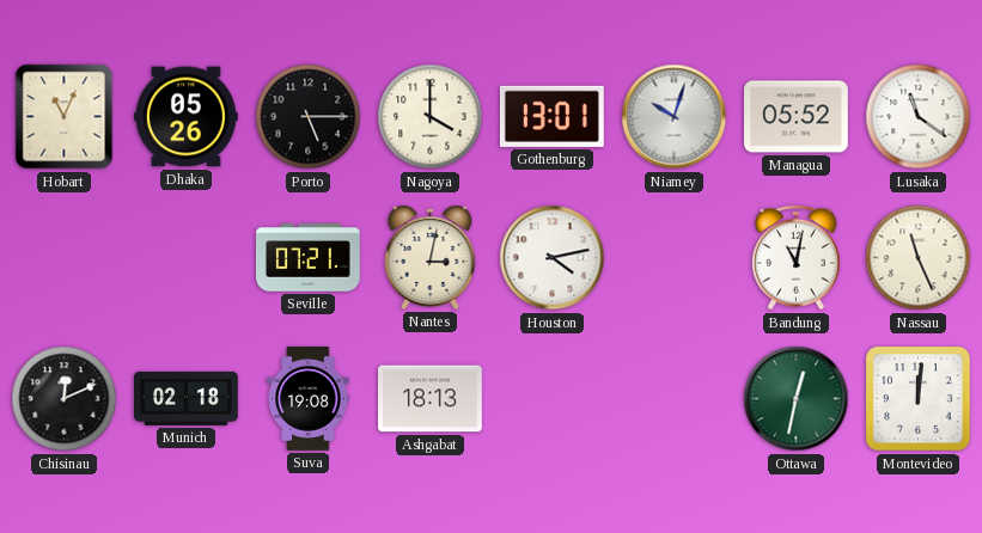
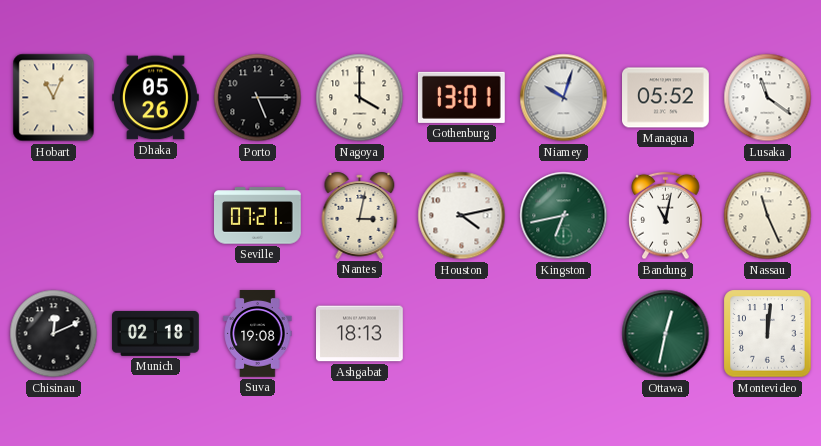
Kingston: none -> 6:43 (564, 216)
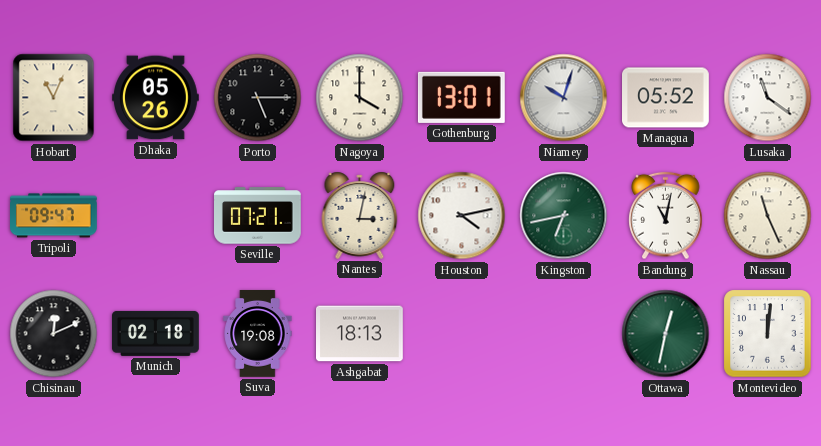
Tripoli: none -> 09:47 (54, 216)
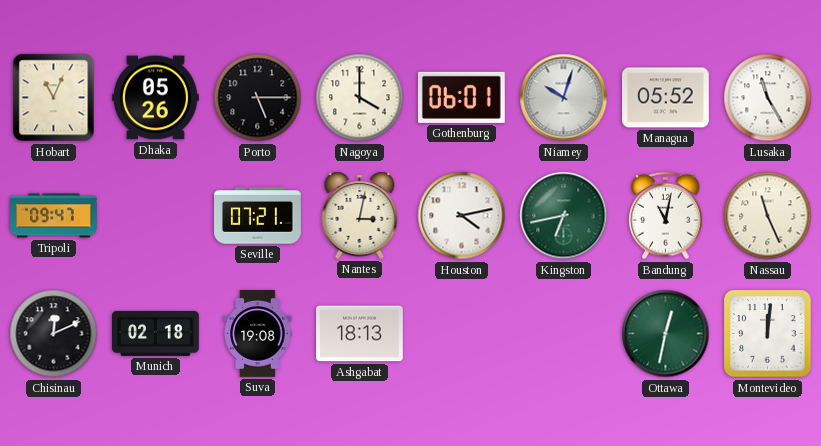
Gothenburg: 13:01 -> 06:01 (461, 97)
Lusaka: 11:21 -> 11:25 (768, 98)
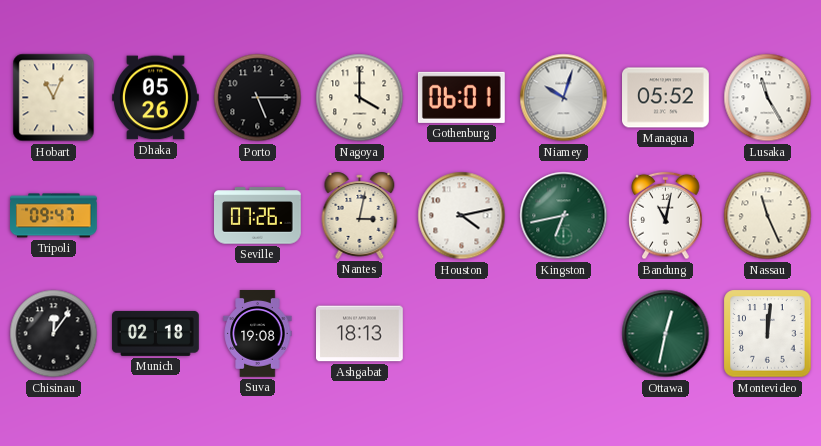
Seville: 07:21 -> 07:26 (258, 216)
Chisinau: 12:11 -> 12:06 (54, 334)
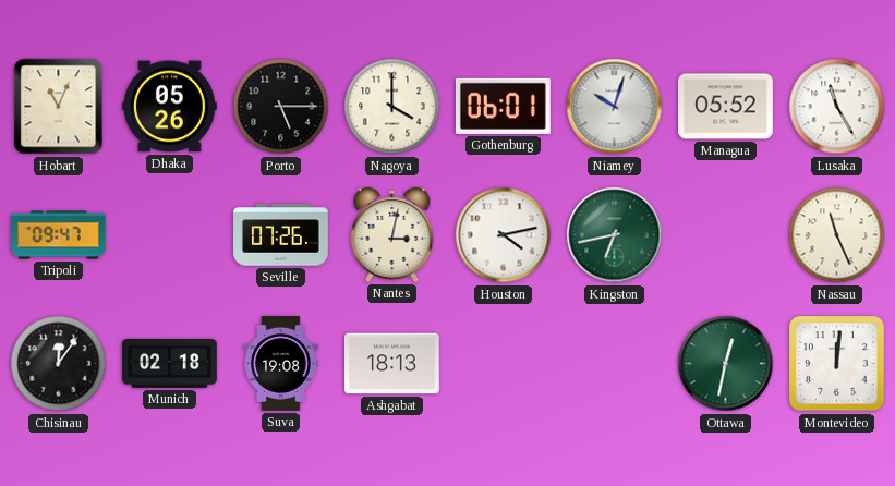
Bandung: 11:02 -> none (666, 216)
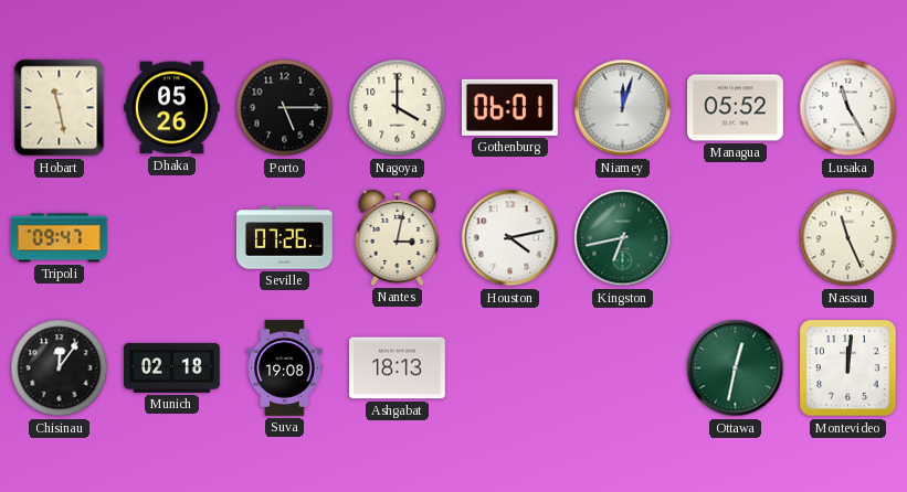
Hobart: 11:04 -> 11:28 (60, 108)
Niamey: 10:03 -> 12:03 (623, 108)
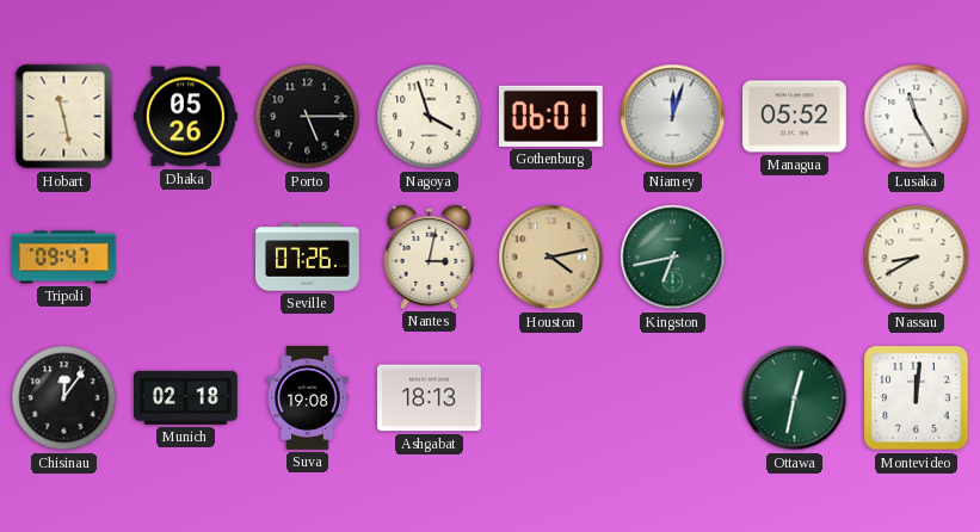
Nagoya: 4:00 -> 3:57 (430, 117)
Houston dial: white -> champagne (551, 258)
Nassau: 11:26 -> 8:40 (917, 258)
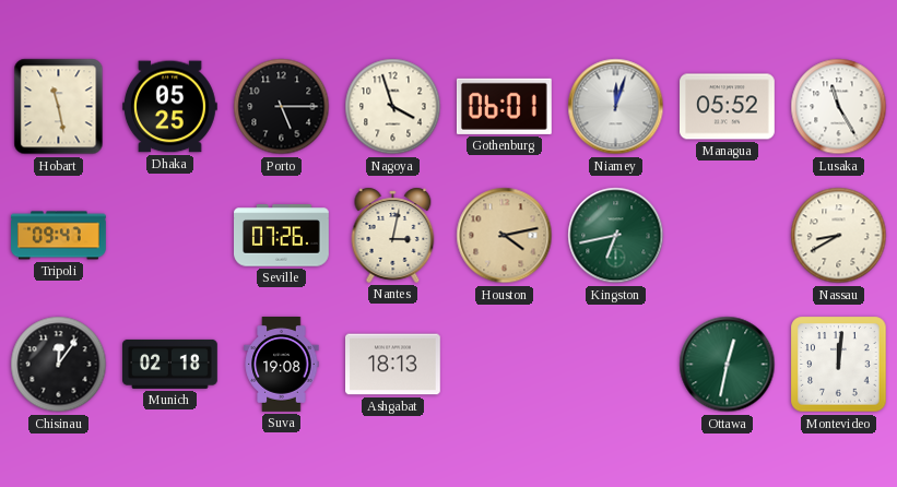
Dhaka: 05:26 -> 05:25 (170, 107)
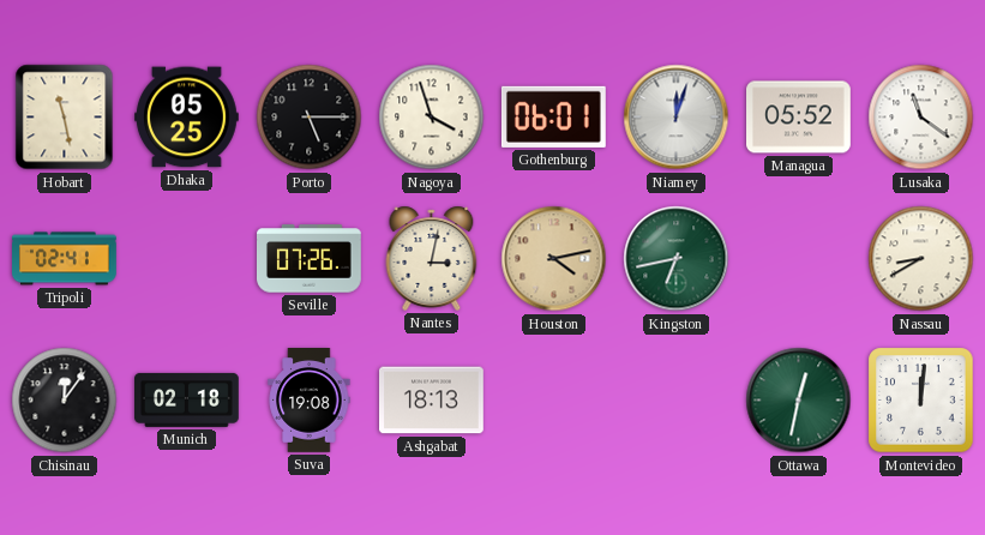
Lusaka: 11:25 -> 11:21 (921, 118)
Tripoli: 09:47 -> 02:41 (65, 259)
